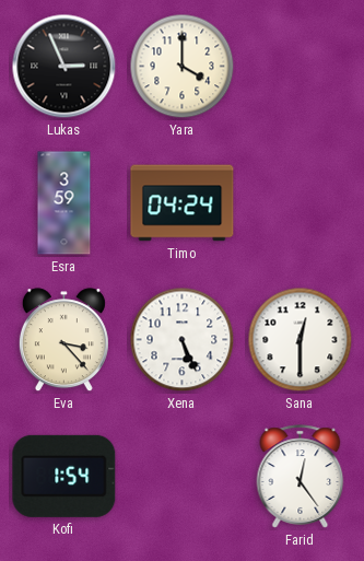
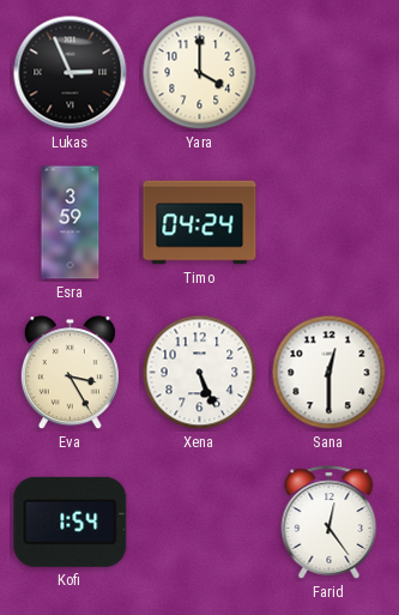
Eva: 3:23 -> 3:25 (69, 373)
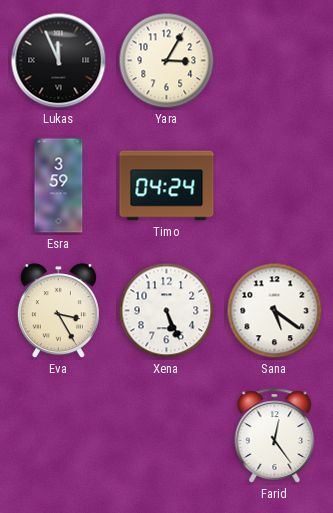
Lukas: 2:56 -> 11:56 (59, 61)
Yara: 4:00 -> 3:05 (167, 61)
Sana: 12:30 -> 5:21 (275, 311)
Kofi: 1:54 -> none (71, 521)
